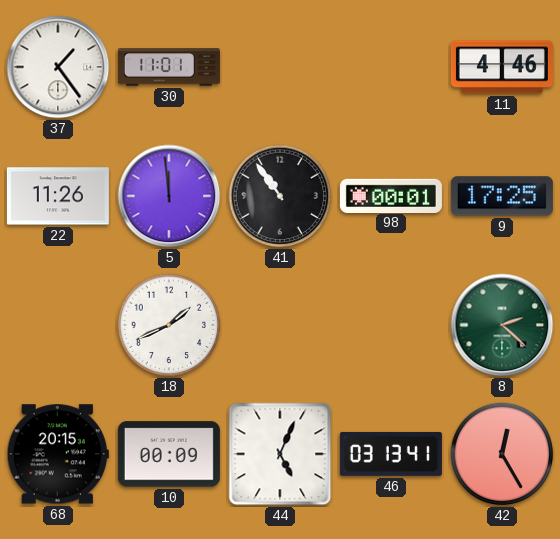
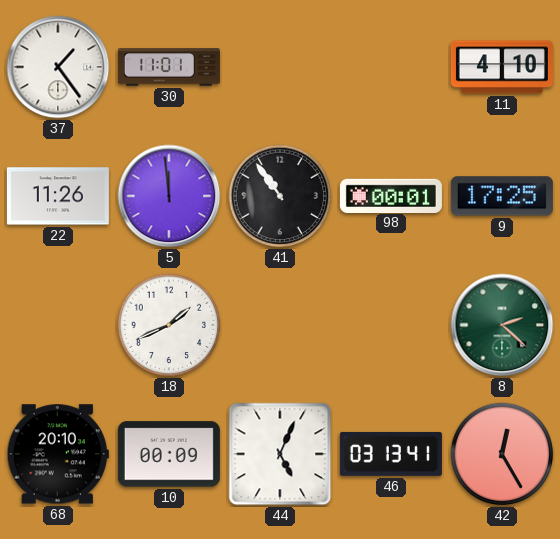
11: 4:46 -> 4:10 (502, 67)
68: 20:15 -> 20:10 (58, 454)
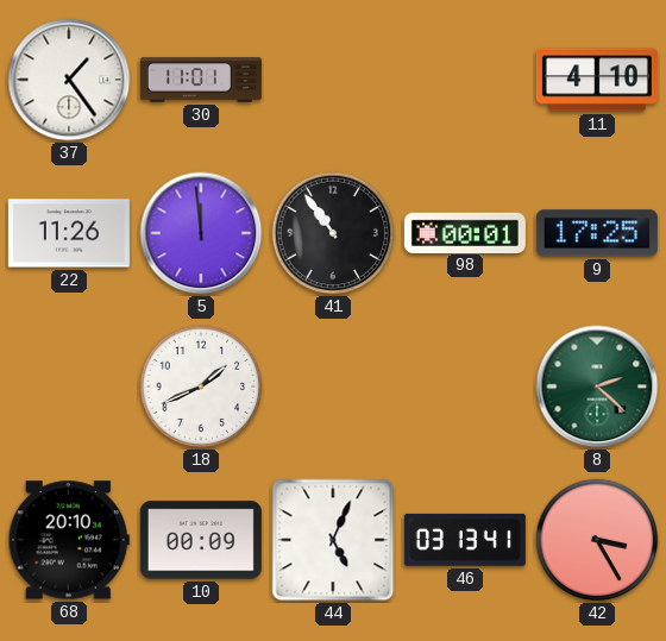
42: 12:25 -> 3:25 (597, 540)
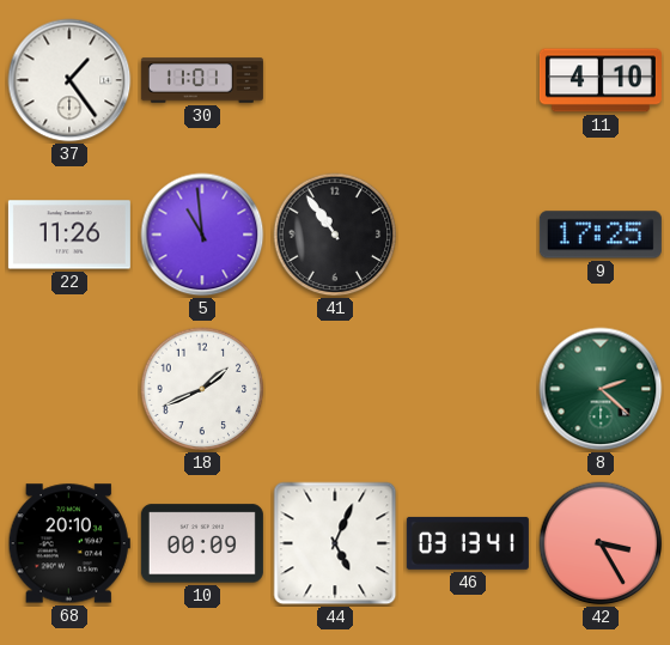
5: 11:59 -> 10:59 (202, 235)
98: 00:01 -> none (465, 232)
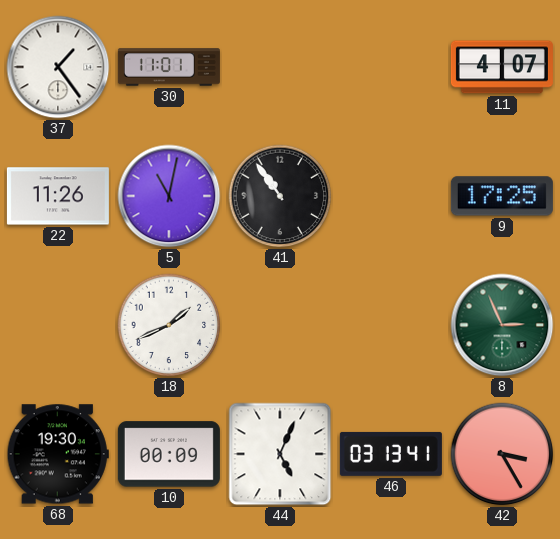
11: 4:10 -> 4:07 (502, 67)
5: 10:59 -> 11:02 (169, 196)
8: 2:22 -> 2:56 (502, 325)
68: 20:10 -> 19:30 (58, 454)
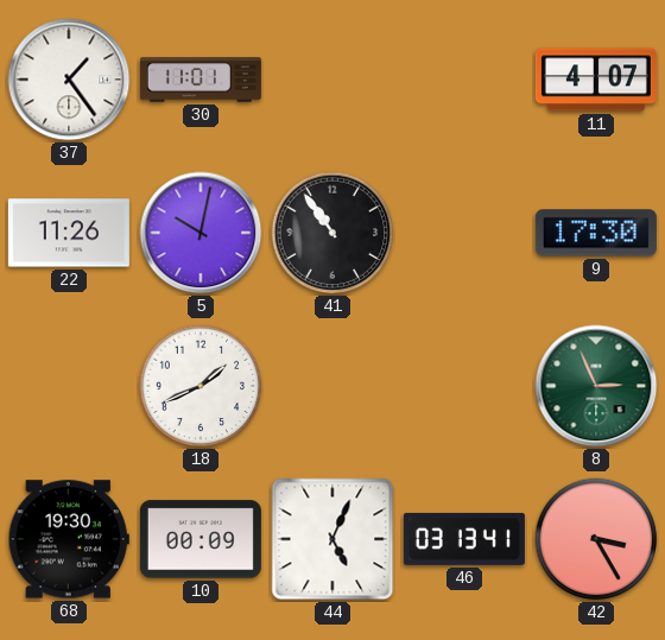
5: 11:02 -> 10:02 (201, 233)
9: 17:25 -> 17:30 (596, 233)
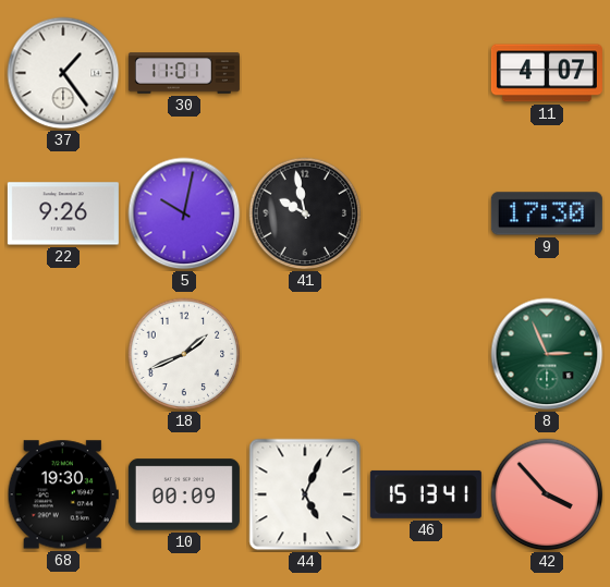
22: 11:26 -> 9:26 (63, 213)
41: 10:54 -> 9:58 (305, 213)
46: 03:13 -> 15:13 (426, 494)
42: 3:25 -> 3:53 (547, 494)
